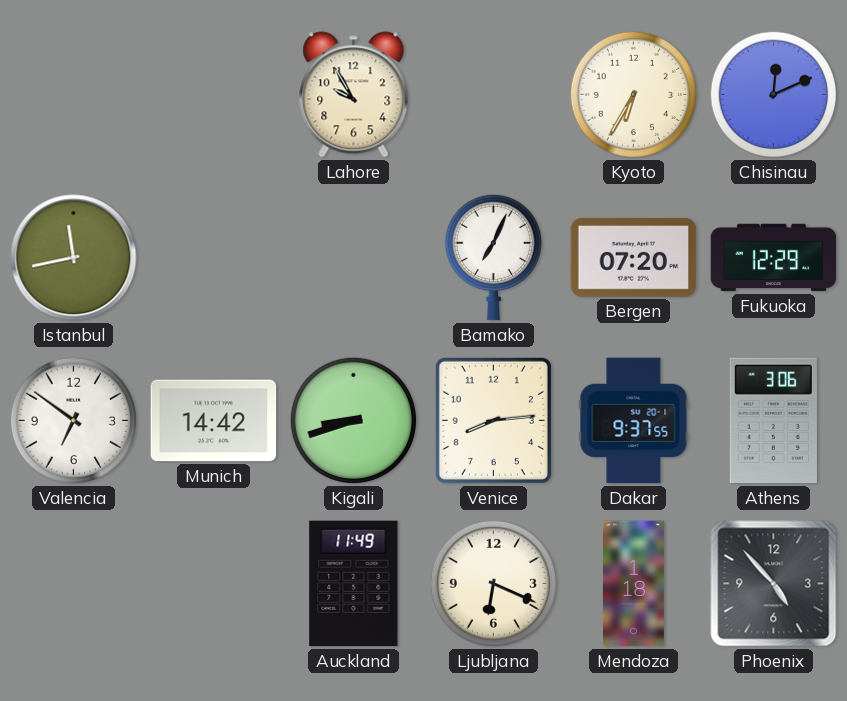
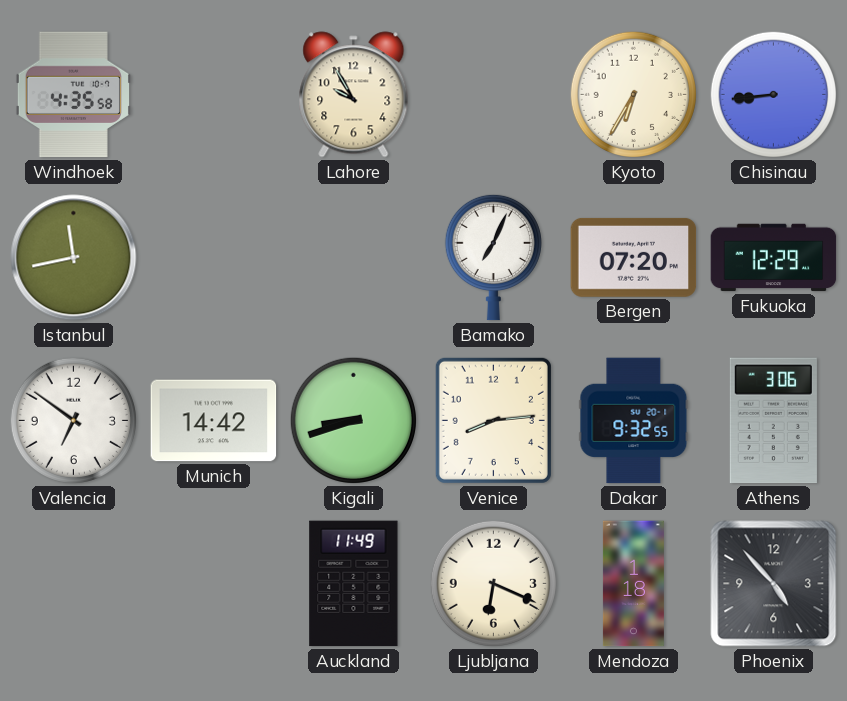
Windhoek: none -> 4:35 (73, 95)
Chisinau: 12:11 -> 8:44 (773, 94)
Dakar: 9:37 -> 9:32 (634, 421)
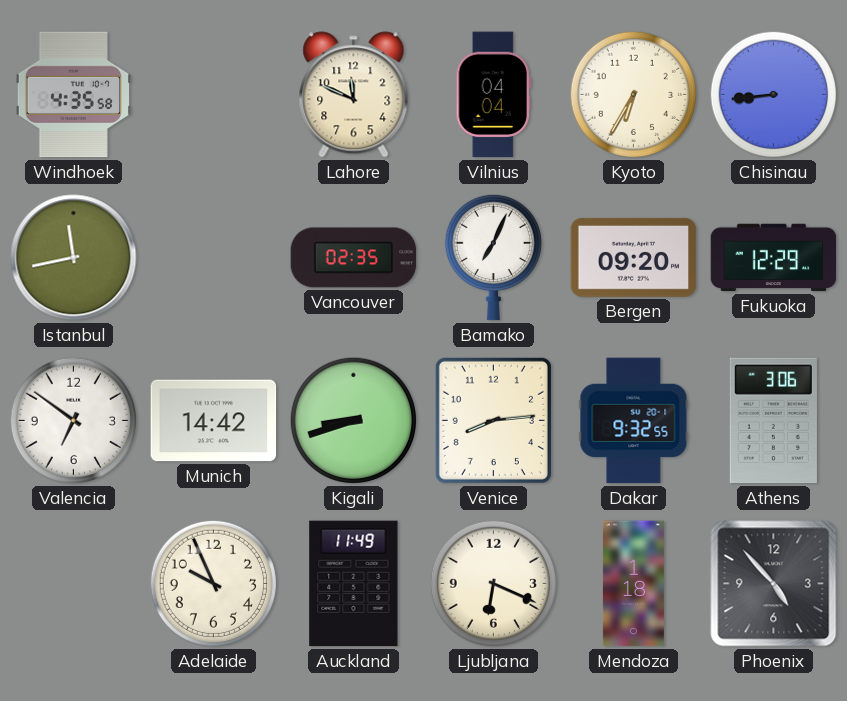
Lahore: 9:55 -> 11:49 (354, 95)
Vilnius: none -> 04:04 (493, 95)
Vancouver: none -> 02:35 (354, 258)
Bergen: 07:20 -> 09:20 (634, 257)
Adelaide: none -> 9:56 (213, 583)
